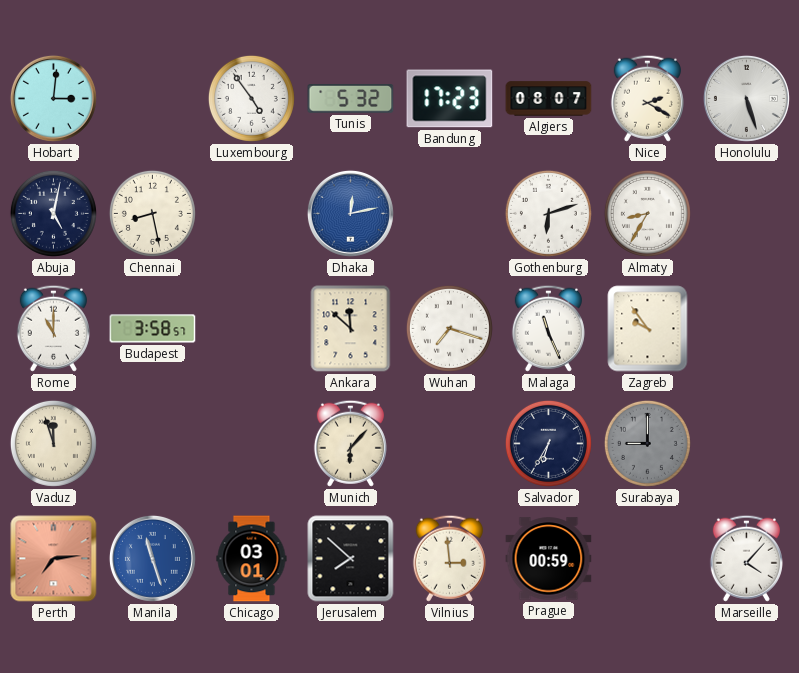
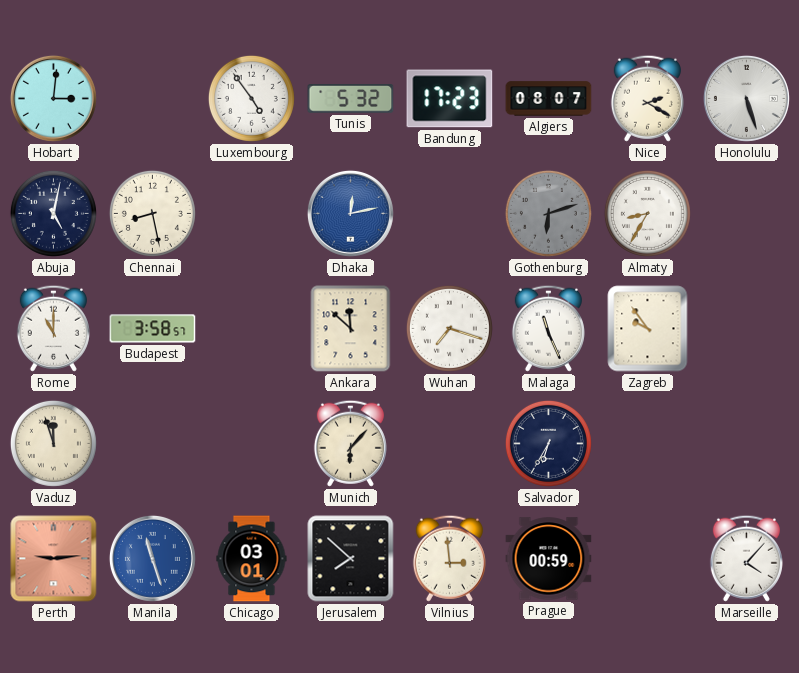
Gothenburg dial: white -> grey (548, 213)
Surabaya: 9:00 -> none (647, 443)
Perth: 7:14 -> 9:14 (54, 559)
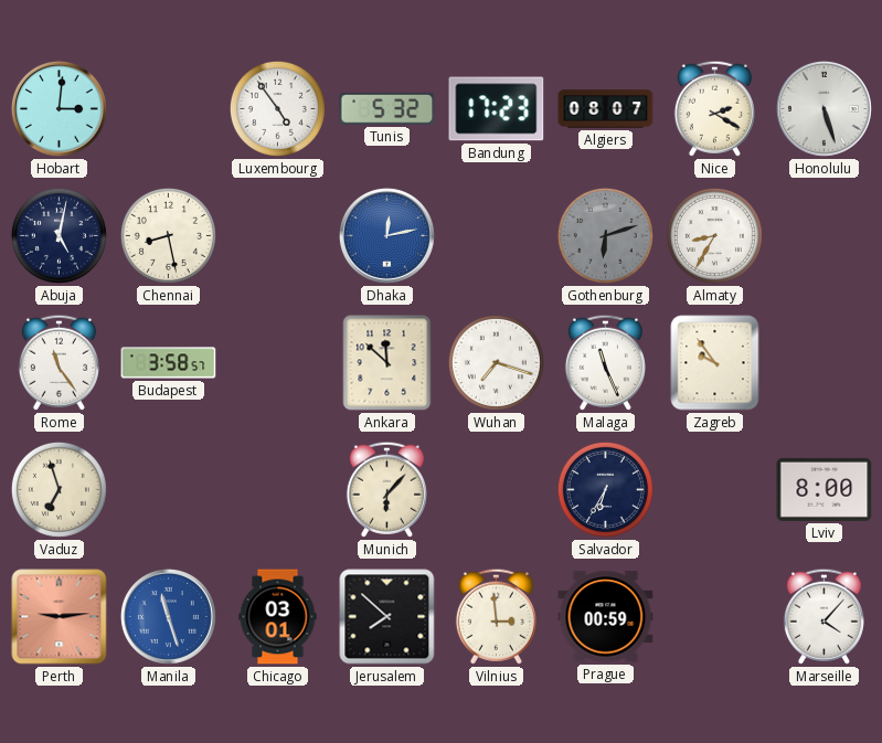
Rome: 11:00 -> 11:24 (59, 362)
Vaduz: 11:57 -> 6:57 (59, 489)
Lviv: none -> 8:00 (825, 489)
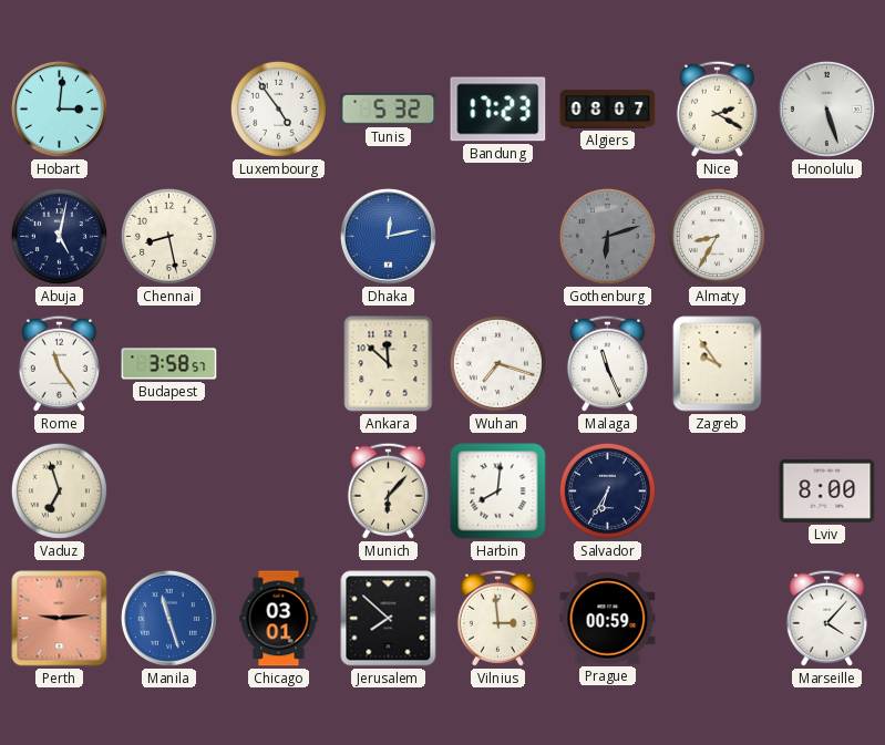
Harbin: none -> 8:01 (498, 492)
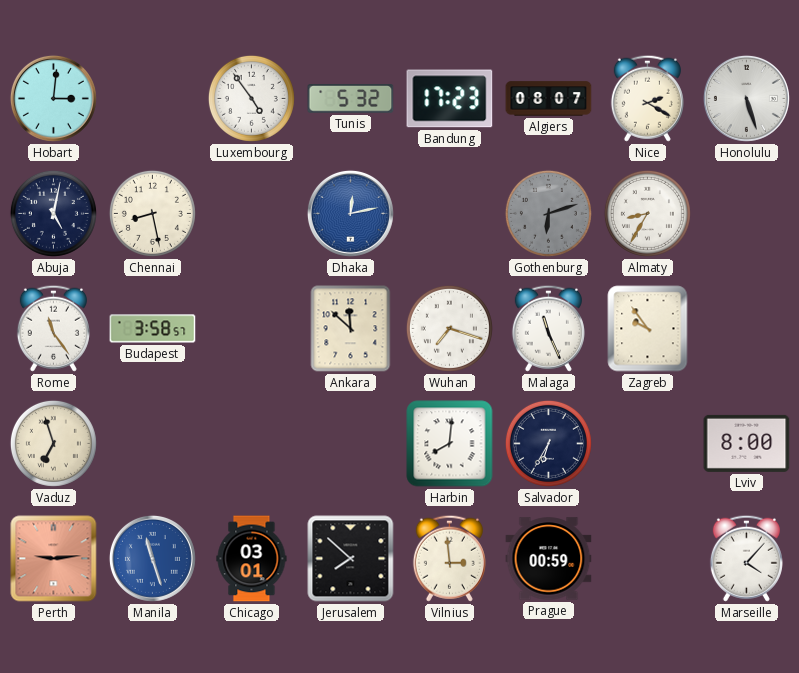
Munich: 6:07 -> none (388, 490)
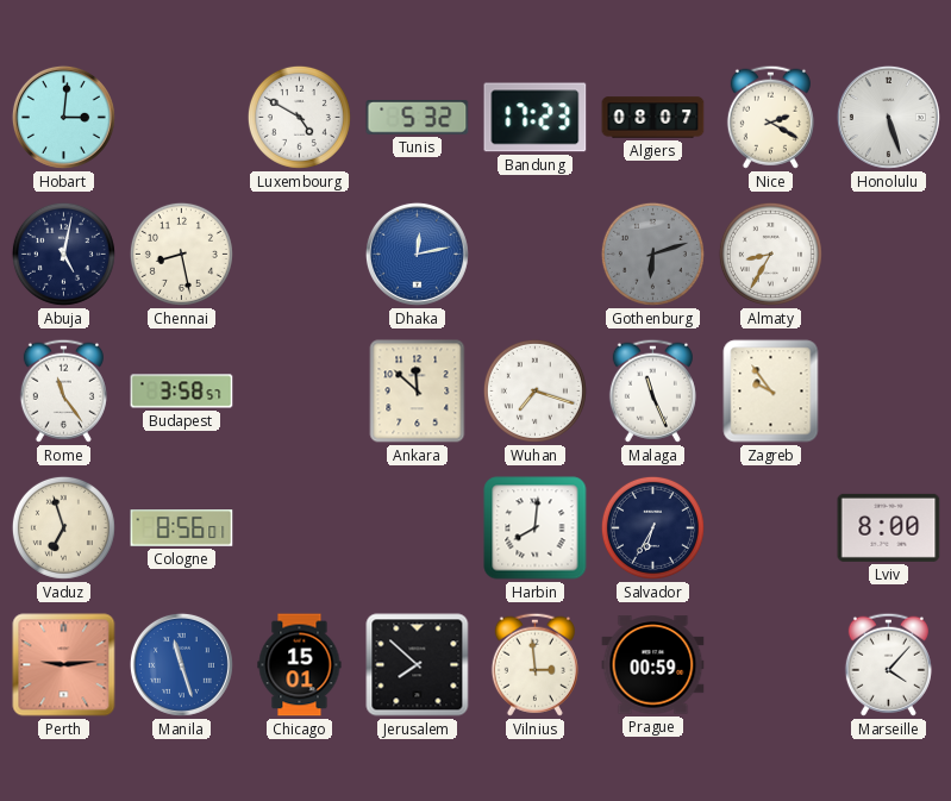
Luxembourg: 4:54 -> 4:50 (299, 117)
Cologne: none -> 8:56 (182, 528)
Chicago: 03:01 -> 15:01 (300, 665)
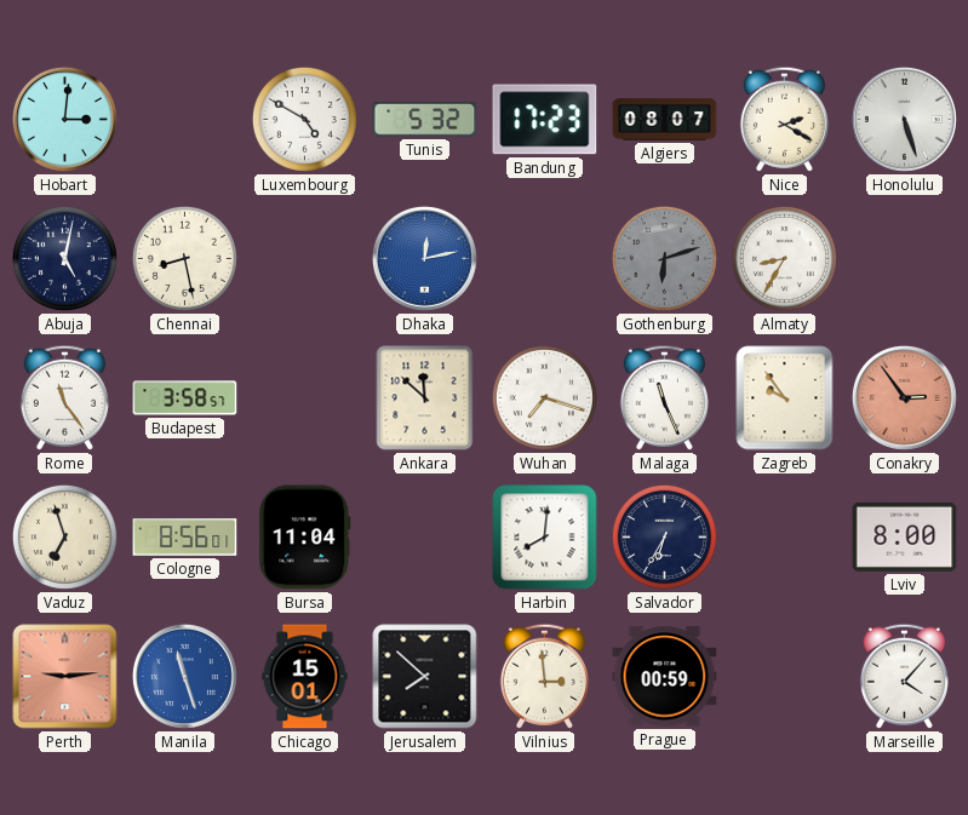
Conakry: none -> 2:54 (904, 397)
Bursa: none -> 11:04 (305, 538)
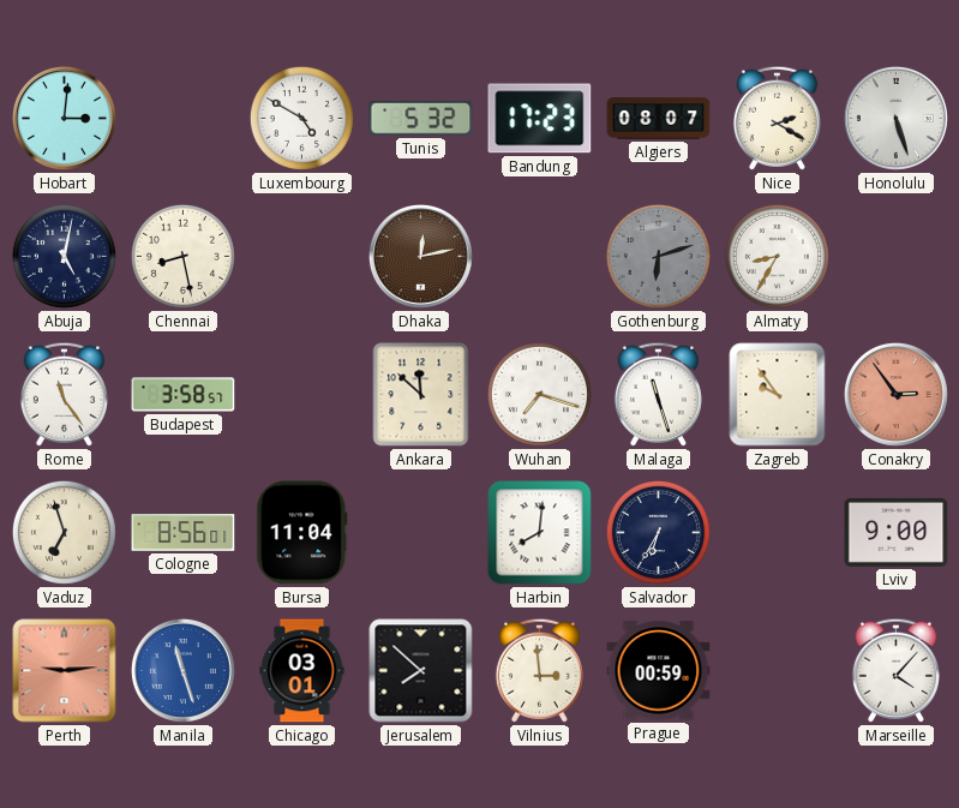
Dhaka dial: blue -> brown (420, 256)
Malaga: 11:26 -> 11:27 (658, 394)
Lviv: 8:00 -> 9:00 (897, 532)
Chicago: 15:01 -> 03:01 (302, 671)
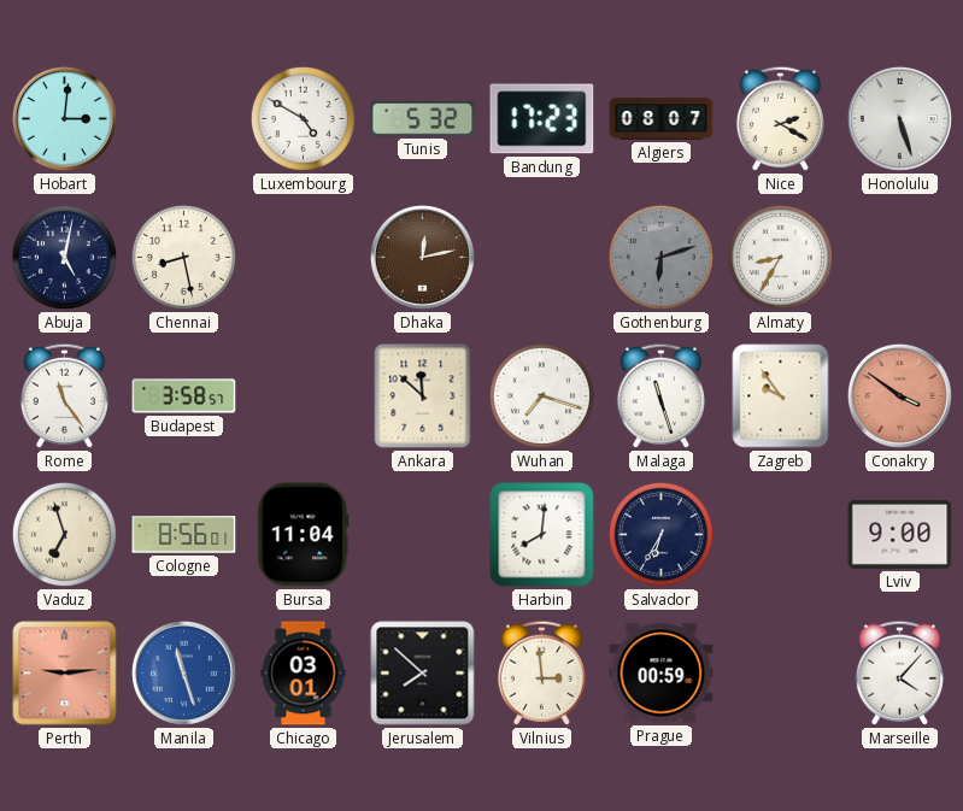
Conakry: 2:54 -> 3:51 (899, 395)
